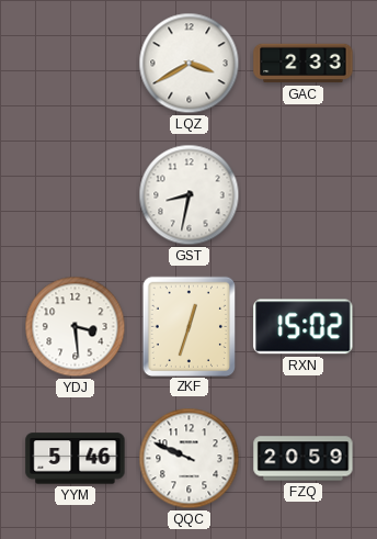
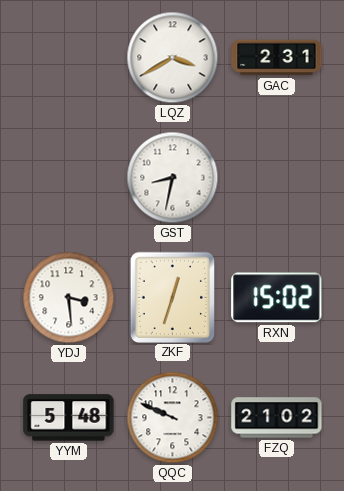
GAC: 2:33 -> 2:31 (277, 58)
YYM: 5:46 -> 5:48 (69, 418)
FZQ: 20:59 -> 21:02 (277, 418)
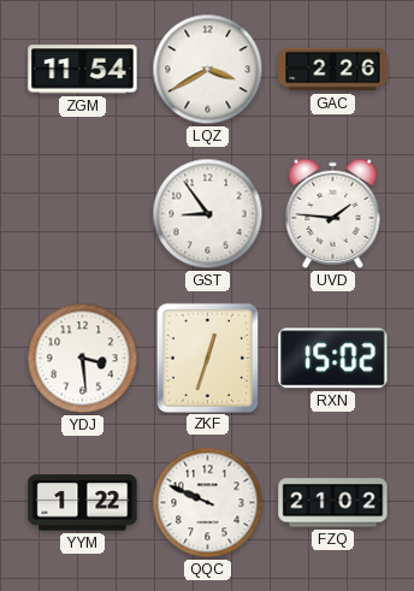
ZGM: none -> 11:54 (83, 70)
GAC: 2:31 -> 2:26 (333, 70)
GST: 8:32 -> 8:54 (208, 214)
UVD: none -> 1:46 (333, 213)
YYM: 5:48 -> 1:22 (83, 503)
